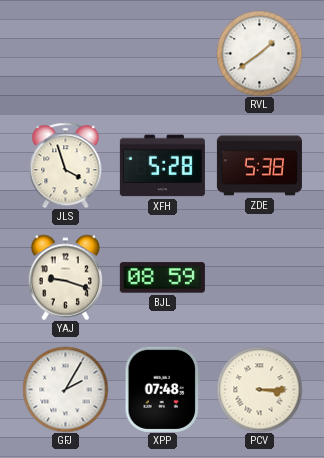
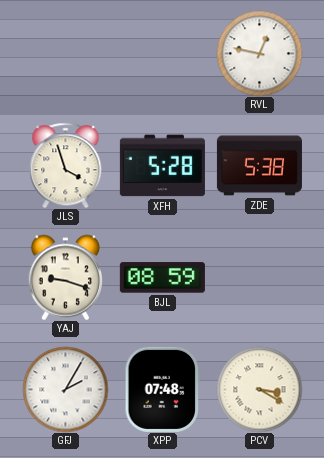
RVL: 1:39 -> 12:47 (259, 53)
PCV: 3:15 -> 3:20 (259, 389)
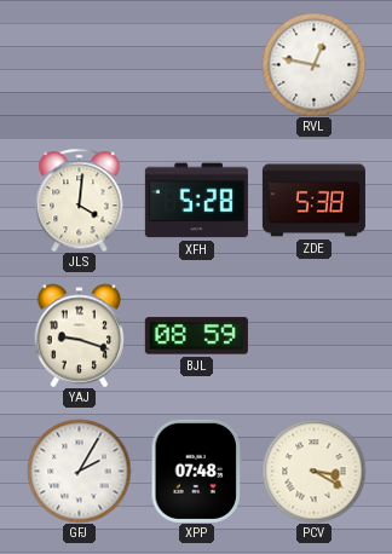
JLS: 3:57 -> 4:01 (80, 200)
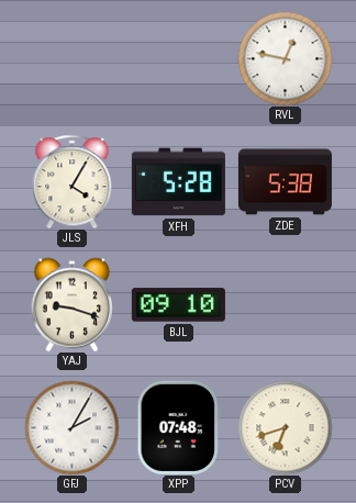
JLS: 4:01 -> 4:05 (73, 181)
BJL: 08:59 -> 09:10 (178, 305)
PCV: 3:20 -> 6:42 (285, 427)
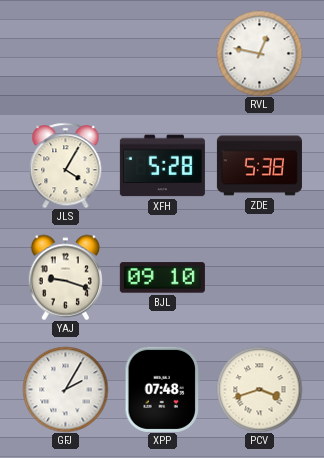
PCV: 6:42 -> 3:42 (259, 389)
